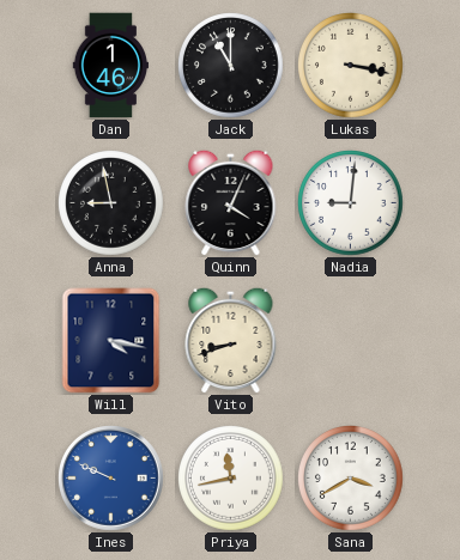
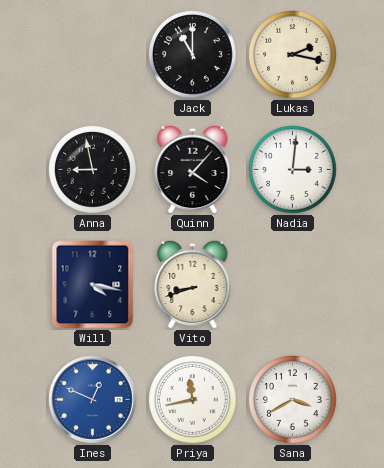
Dan: 1:46 -> none (111, 66)
Lukas: 3:17 -> 2:17 (293, 55)
Quinn: 4:04 -> 4:07 (193, 169)
Nadia: 9:01 -> 3:01 (293, 170)
Ines: 9:49 -> 12:49 (93, 400)
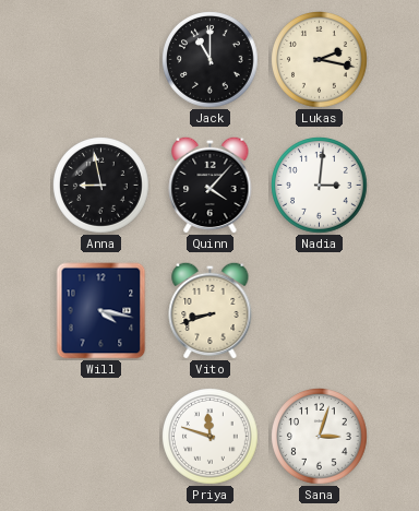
Ines: 12:49 -> none (93, 400)
Priya: 11:43 -> 11:48 (211, 437)
Sana: 3:40 -> 3:03 (320, 437)
